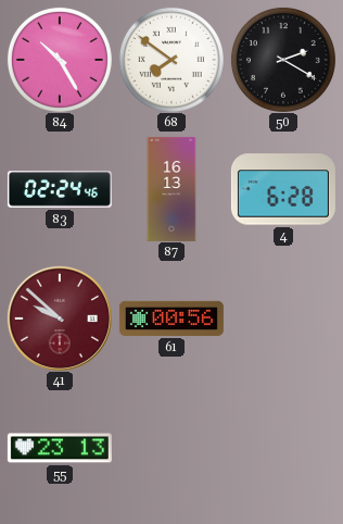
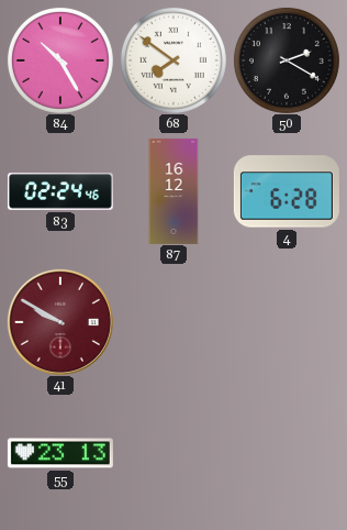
87: 16:13 -> 16:12 (173, 191)
41: 9:52 -> 9:50 (60, 322)
61: 00:56 -> none (171, 319)
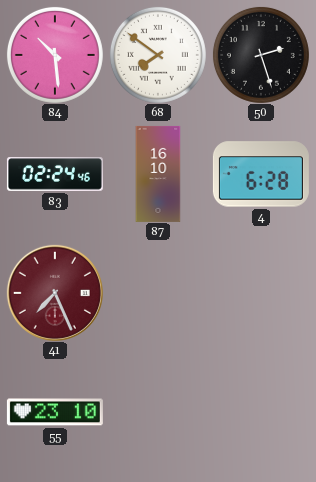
84: 10:25 -> 10:29 (55, 55)
50: 2:20 -> 2:27 (261, 55)
87: 16:12 -> 16:10 (158, 174)
41: 9:50 -> 7:26 (55, 293)
55: 23:13 -> 23:10 (55, 412)
